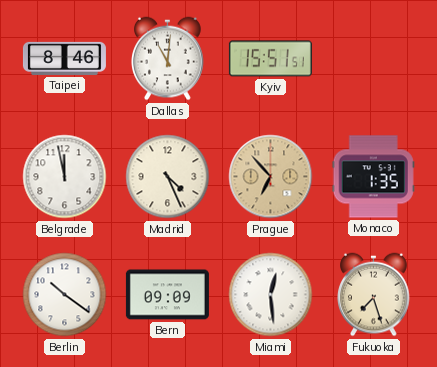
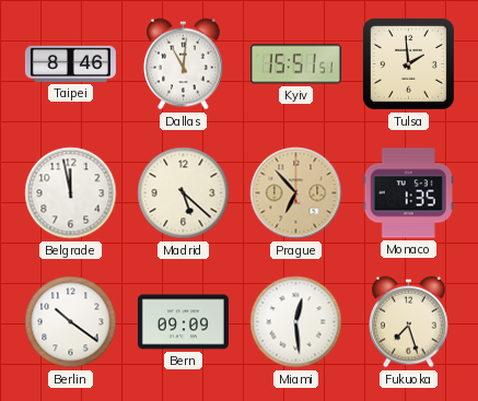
Tulsa: none -> 1:59 (408, 63)
Madrid: 4:26 -> 5:22 (184, 193)
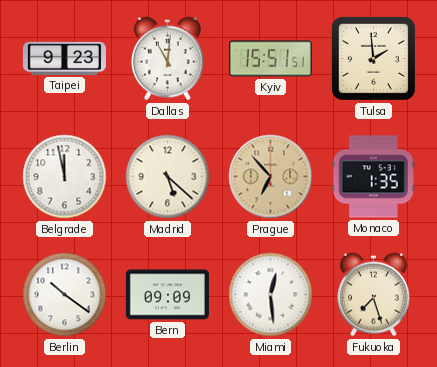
Taipei: 8:46 -> 9:23 (64, 58)
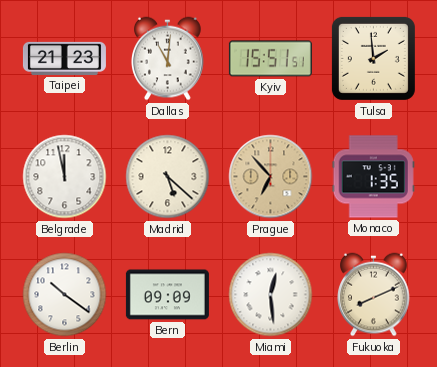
Taipei: 9:23 -> 21:23 (64, 58)
Fukuoka: 7:27 -> 8:11 (374, 295)
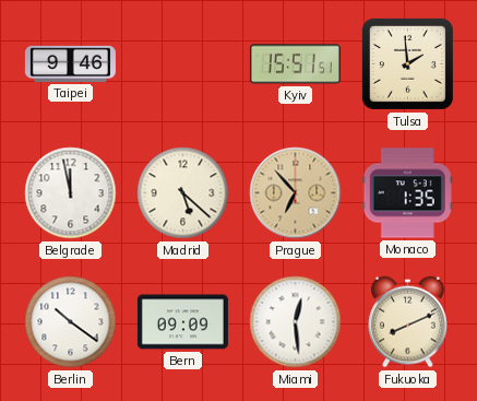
Taipei: 21:23 -> 9:46 (70, 63)
Dallas: 11:01 -> none (168, 59)
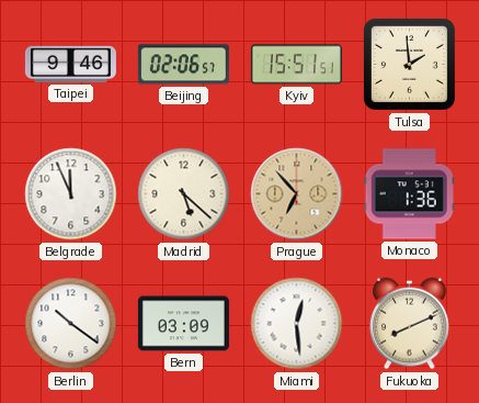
Beijing: none -> 02:06 (183, 65)
Belgrade: 11:58 -> 11:56 (71, 194)
Monaco: 1:35 -> 1:36 (409, 194)
Bern: 09:09 -> 03:09 (183, 324)
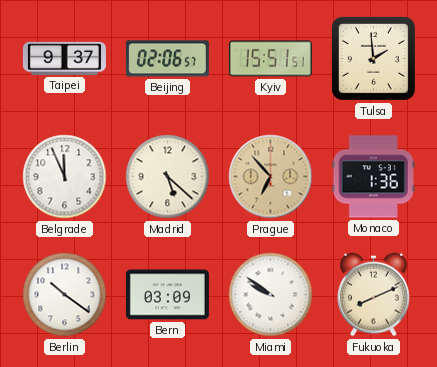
Taipei: 9:46 -> 9:37 (64, 58)
Miami: 12:29 -> 9:51 (271, 295)
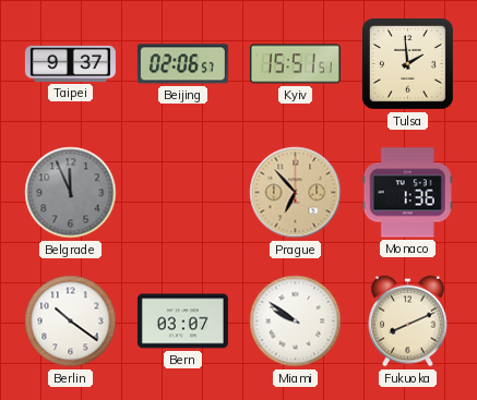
Belgrade dial: white -> grey (71, 193)
Madrid: 5:22 -> none (168, 177)
Bern: 03:09 -> 03:07 (182, 322)
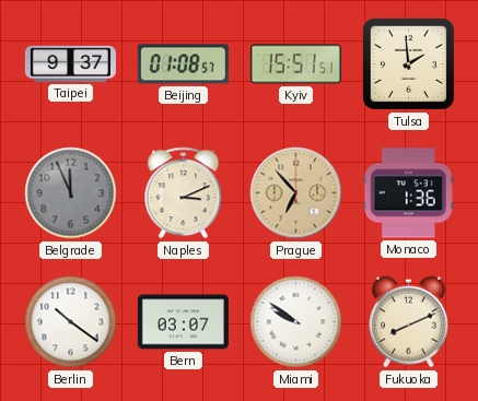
Beijing: 02:06 -> 01:08 (183, 64)
Naples: none -> 3:11 (184, 193)
